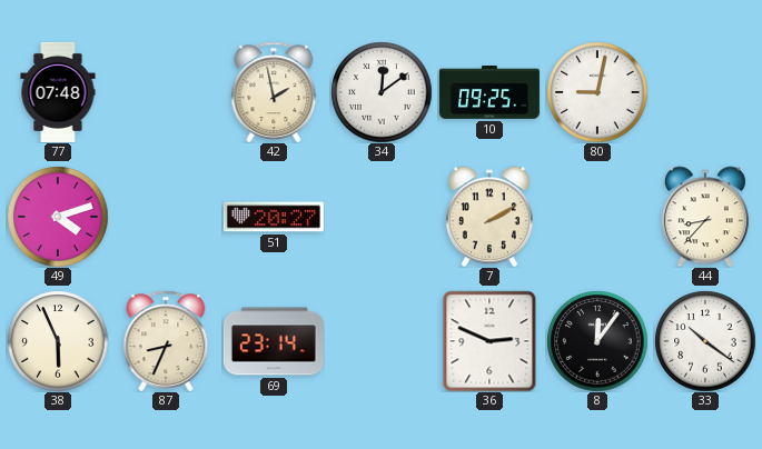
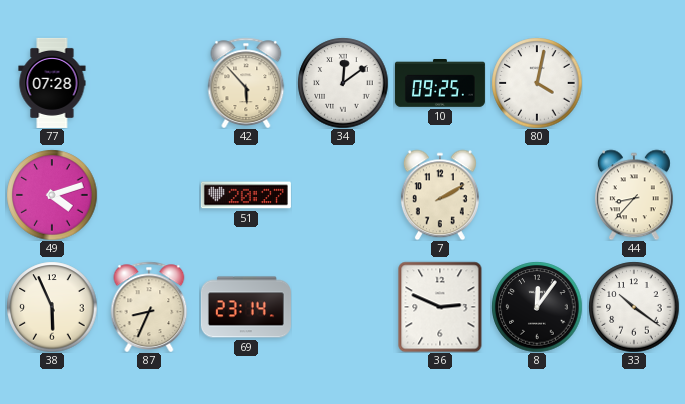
77: 07:48 -> 07:28 (52, 83)
42: 1:58 -> 5:53 (246, 82)
80: 9:02 -> 4:02 (537, 83)
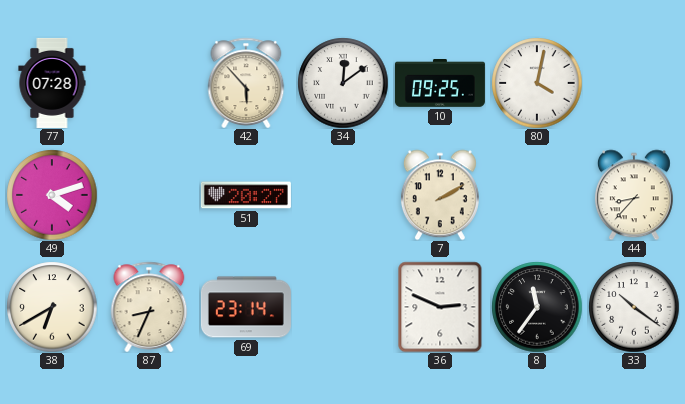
38: 5:56 -> 6:40 (52, 307)
8: 12:06 -> 11:36 (537, 307)
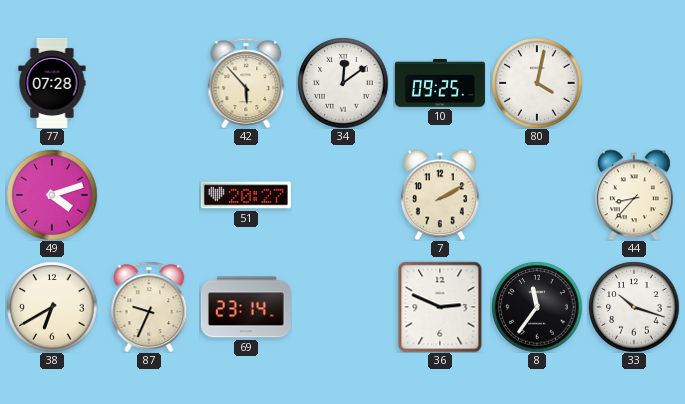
87: 8:34 -> 9:34 (149, 306)
33: 10:21 -> 10:18 (634, 307)
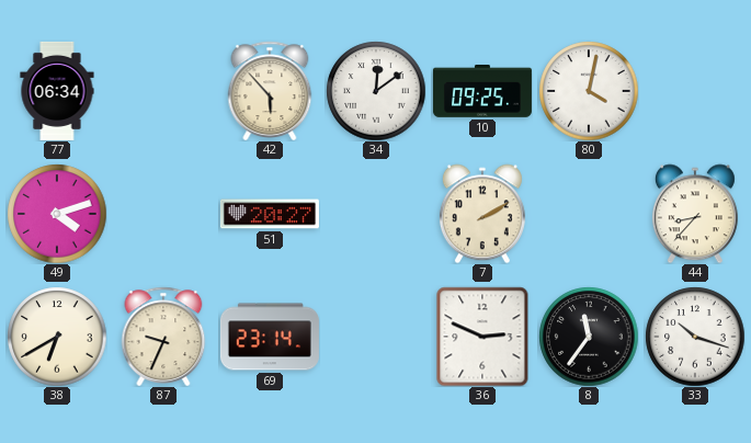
77: 07:28 -> 06:34 (57, 91)
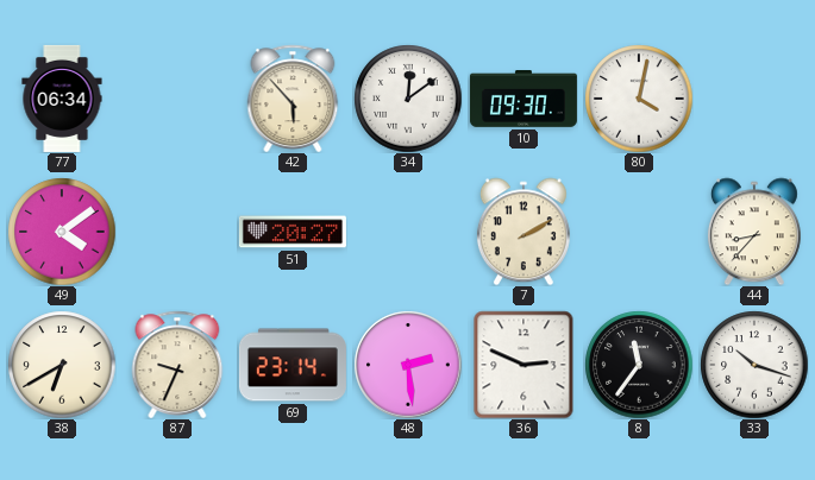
10: 09:25 -> 09:30 (524, 100)
49: 4:12 -> 4:09 (62, 232)
48: none -> 2:29 (408, 365)
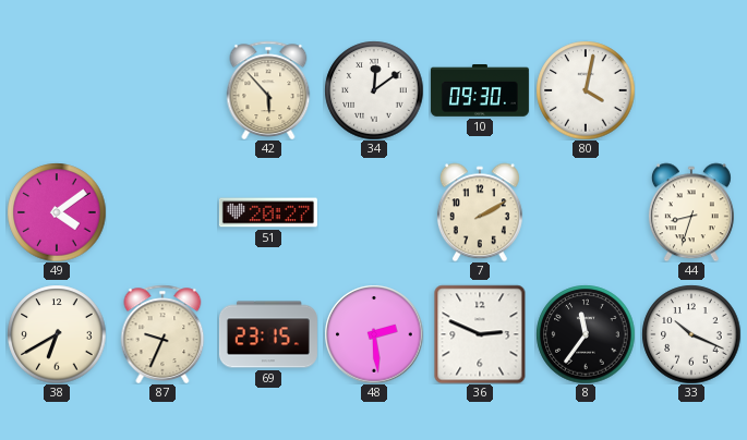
77: 06:34 -> none (62, 99)
44: 8:37 -> 8:33 (691, 212)
69: 23:14 -> 23:15 (268, 334)
33: 10:18 -> 10:19 (691, 334)
